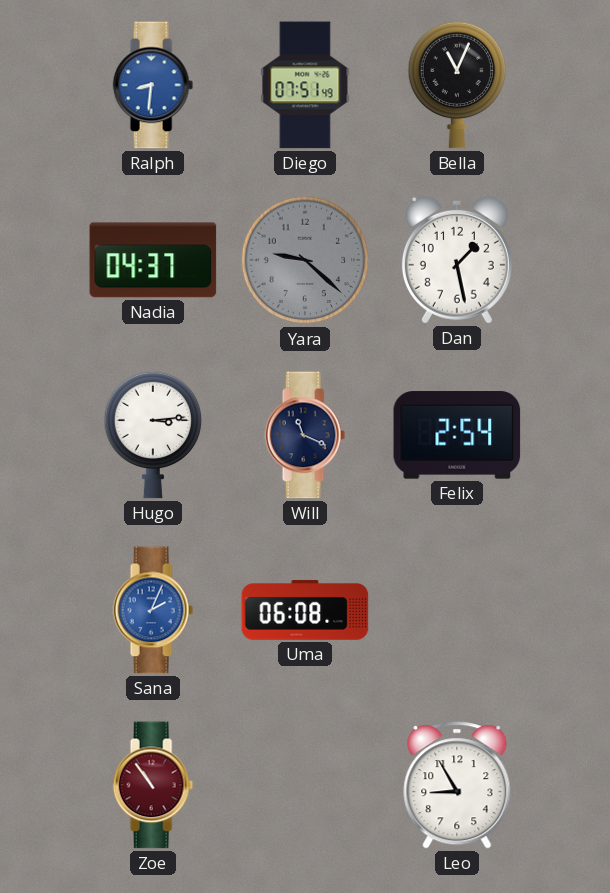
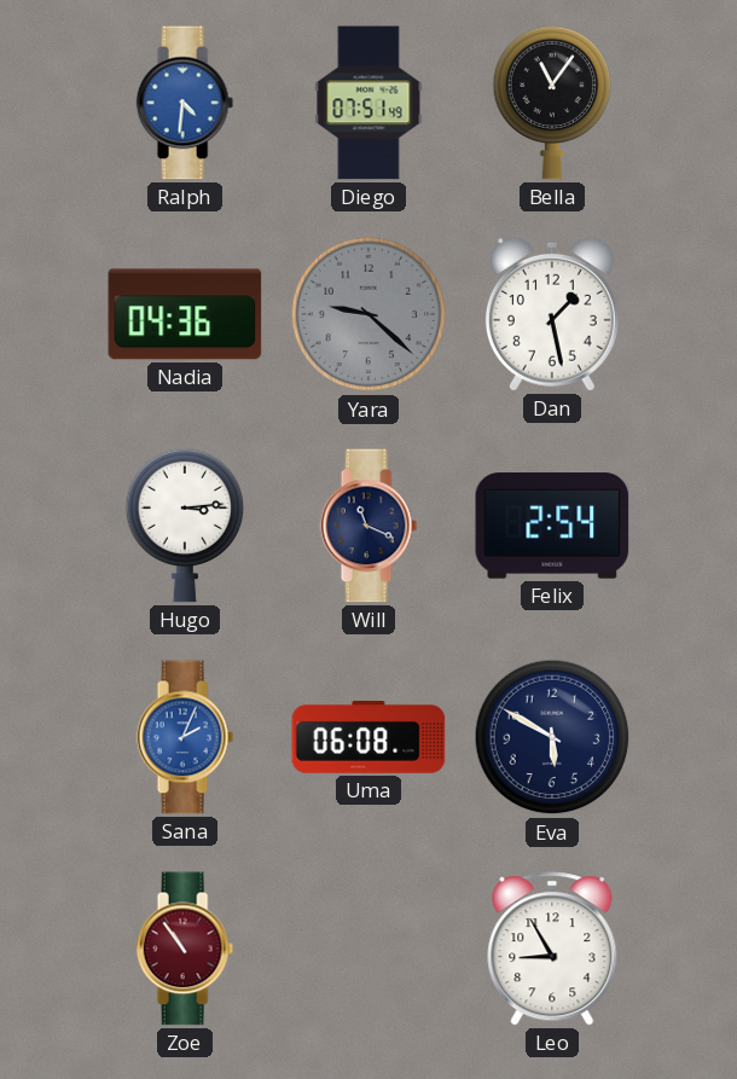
Ralph: 8:31 -> 4:31 (185, 103)
Bella: 11:04 -> 11:06 (552, 103)
Nadia: 04:37 -> 04:36 (185, 314)
Eva: none -> 5:50 (552, 737)
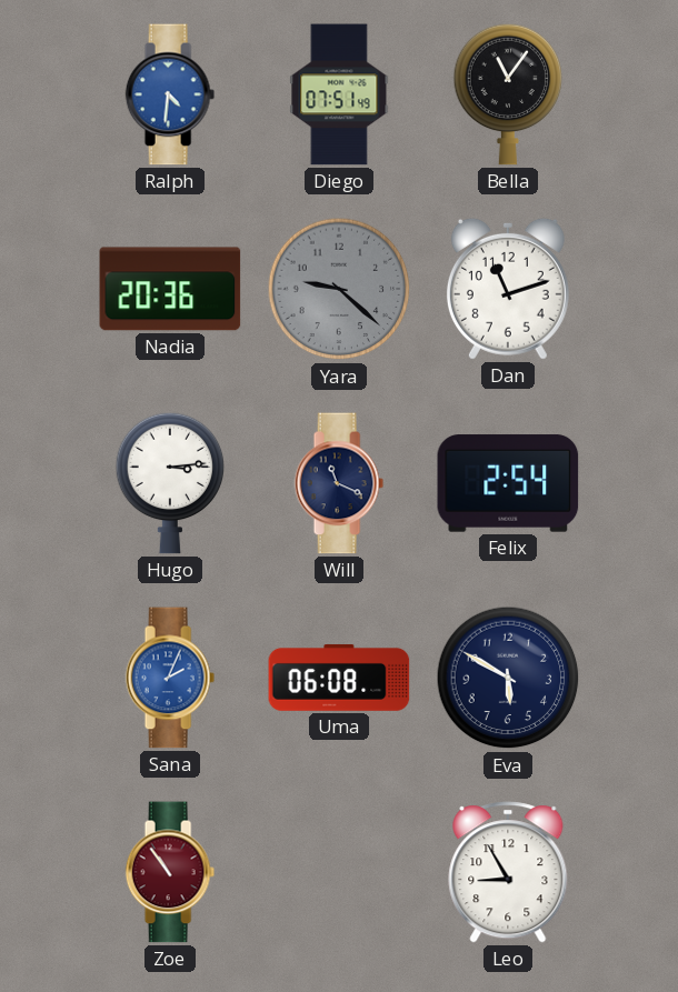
Nadia: 04:36 -> 20:36 (170, 289)
Dan: 1:28 -> 11:12 (508, 289)
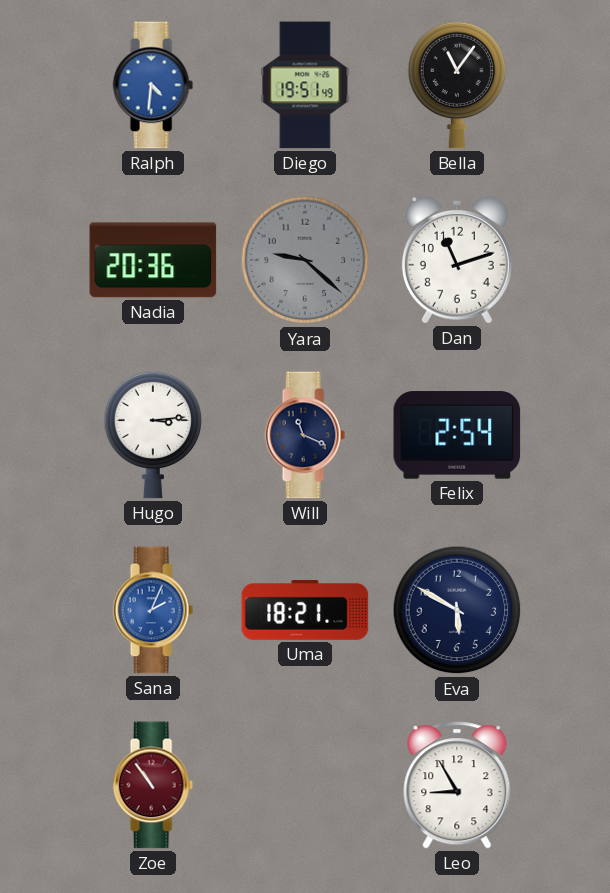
Diego: 07:51 -> 19:51 (305, 85)
Uma: 06:08 -> 18:21 (305, 610)
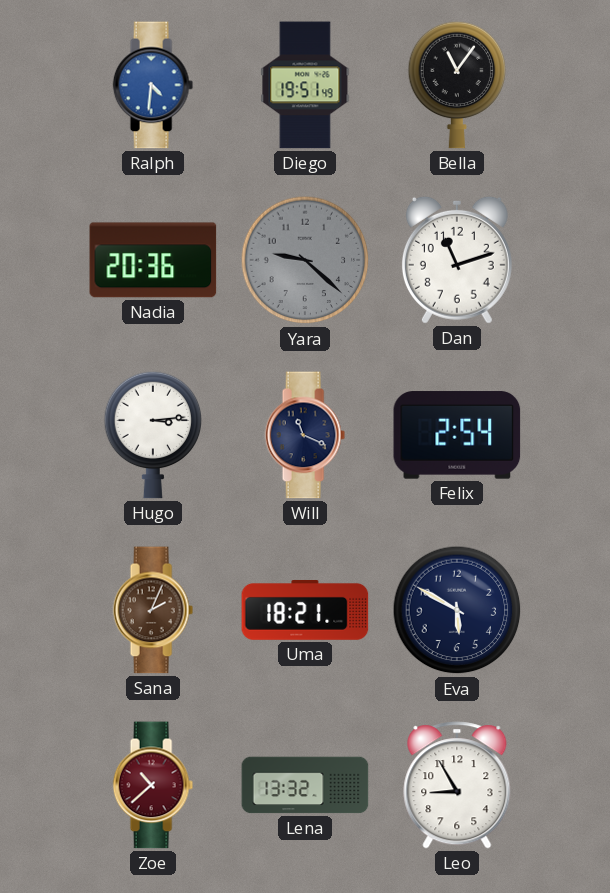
Sana dial: blue -> brown (153, 610)
Zoe: 10:54 -> 10:38 (153, 785)
Lena: none -> 13:32 (305, 785)
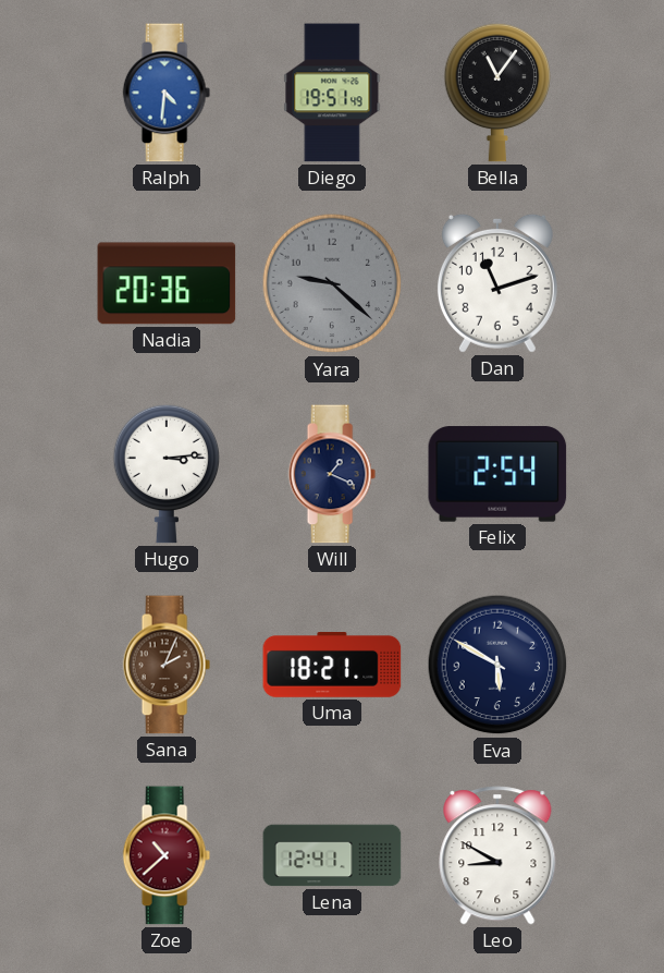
Will: 11:19 -> 1:19 (332, 474)
Lena: 13:32 -> 12:41 (332, 855)
Leo: 8:55 -> 8:50 (497, 855)
